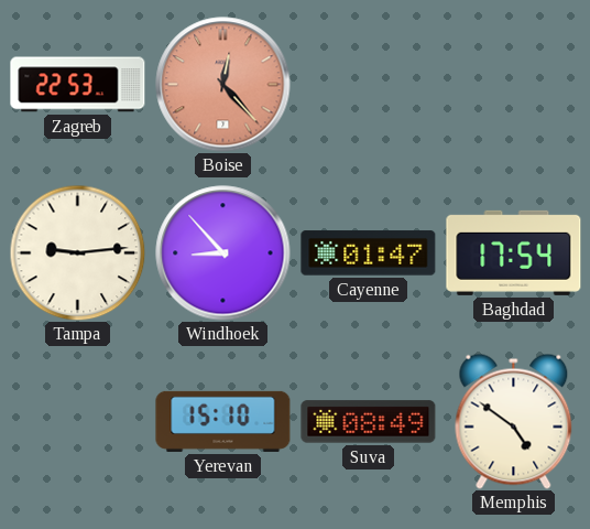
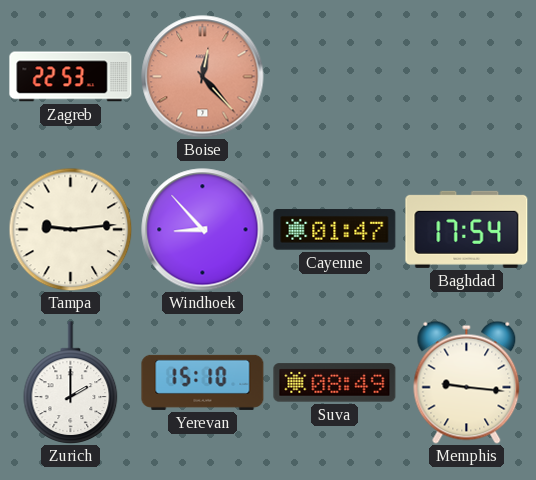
Zurich: none -> 2:00 (71, 383)
Memphis: 4:51 -> 9:16 (467, 382)
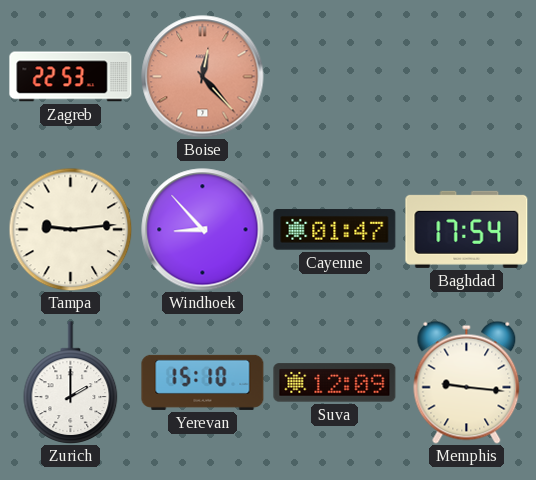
Suva: 08:49 -> 12:09 (335, 383)
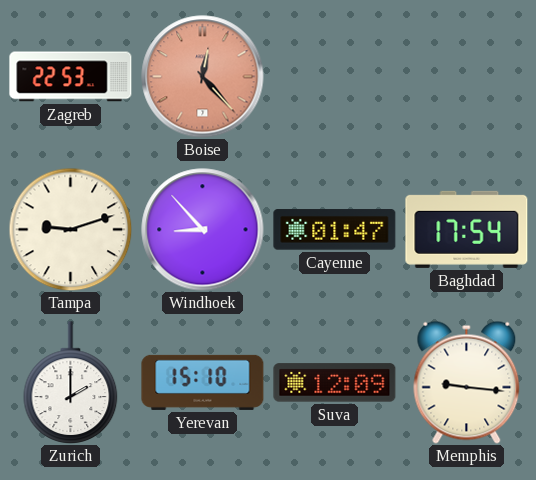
Tampa: 9:14 -> 9:12 (70, 229)
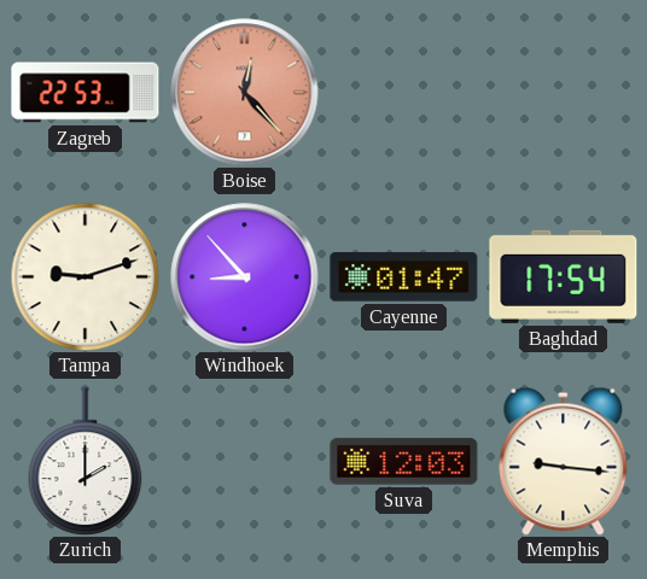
Yerevan: 15:10 -> none (203, 382)
Suva: 12:09 -> 12:03 (404, 462)
